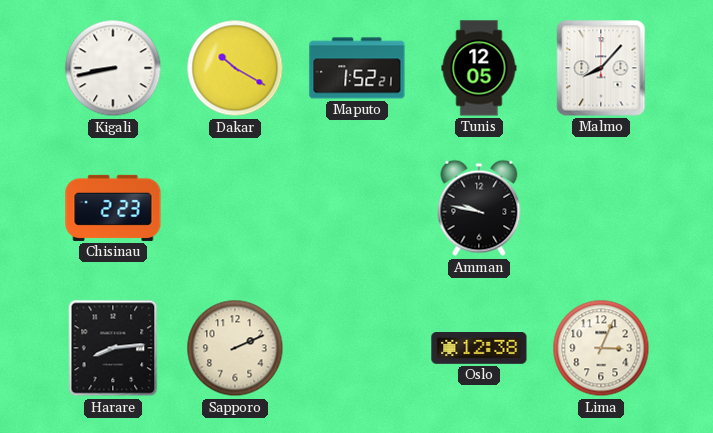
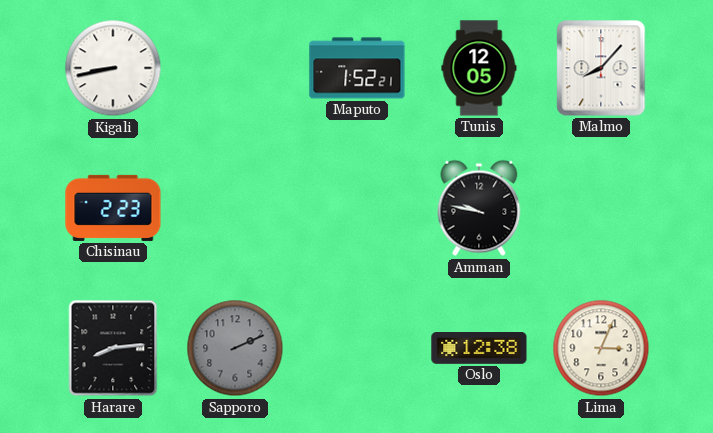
Dakar: 10:20 -> none (235, 68)
Sapporo dial: cream -> grey (235, 348)
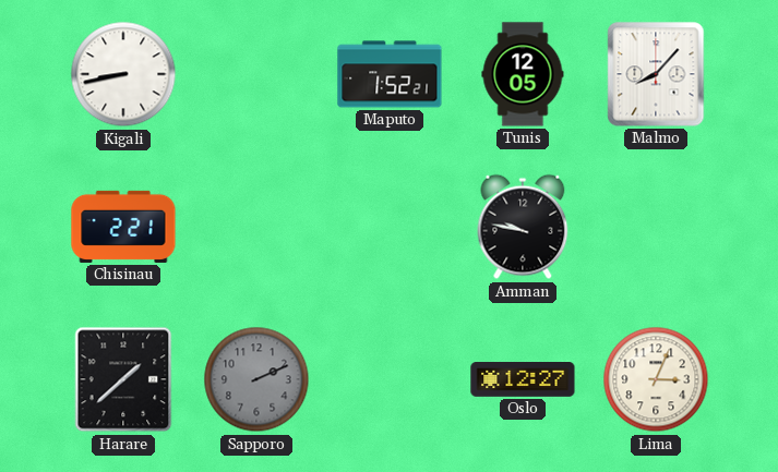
Chisinau: 2:23 -> 2:21 (123, 227)
Harare: 8:14 -> 1:38 (123, 379)
Oslo: 12:38 -> 12:27 (523, 379)
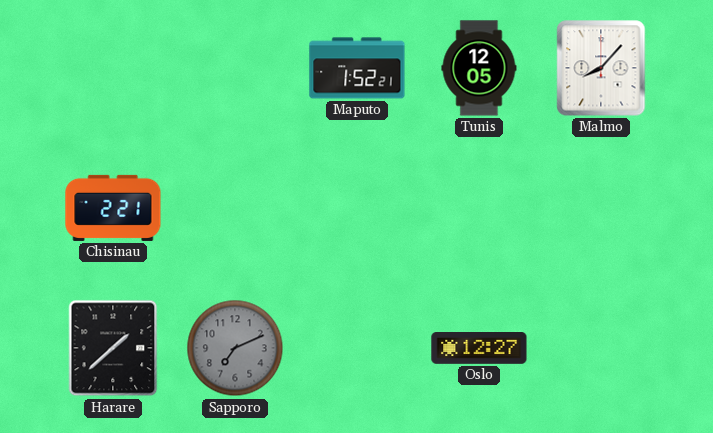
Kigali: 8:43 -> none (123, 74)
Amman: 9:47 -> none (523, 227)
Sapporo: 2:11 -> 7:11 (235, 348)
Lima: 3:04 -> none (656, 379)
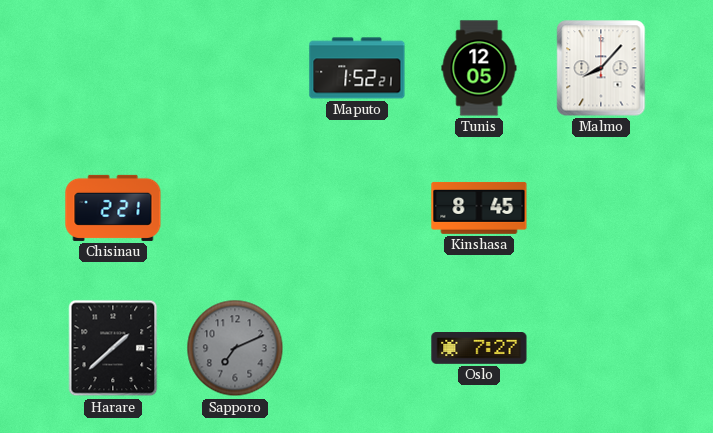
Kinshasa: none -> 8:45 (479, 208)
Oslo: 12:27 -> 7:27 (479, 348)
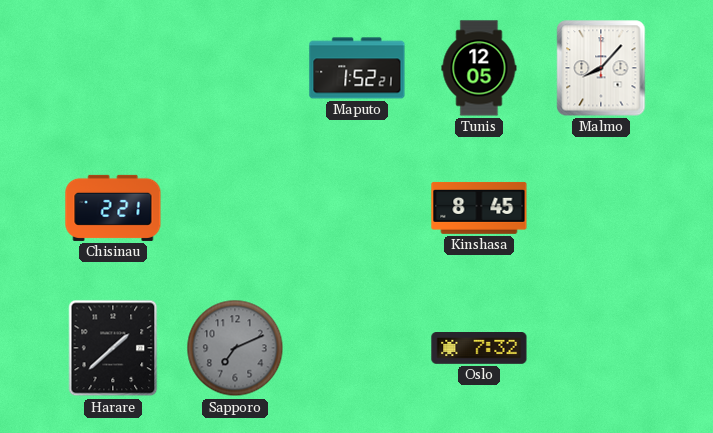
Oslo: 7:27 -> 7:32 (479, 348)
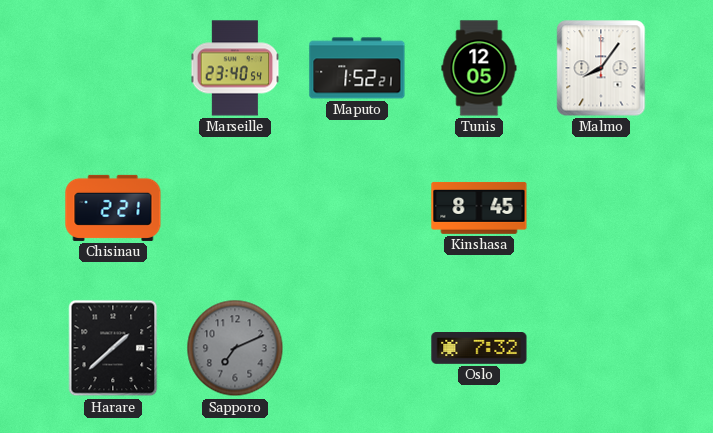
Marseille: none -> 23:40 (235, 68)
Malmo: 8:07 -> 8:06 (601, 68)
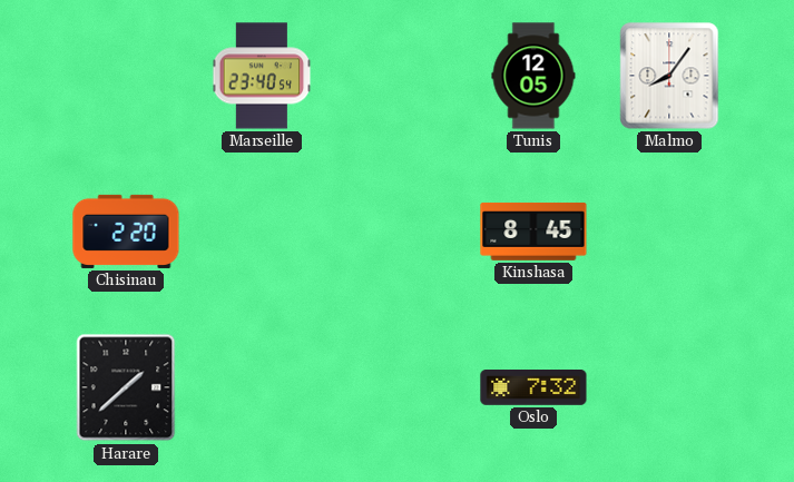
Maputo: 1:52 -> none (357, 68)
Chisinau: 2:21 -> 2:20 (126, 232)
Sapporo: 7:11 -> none (235, 348)
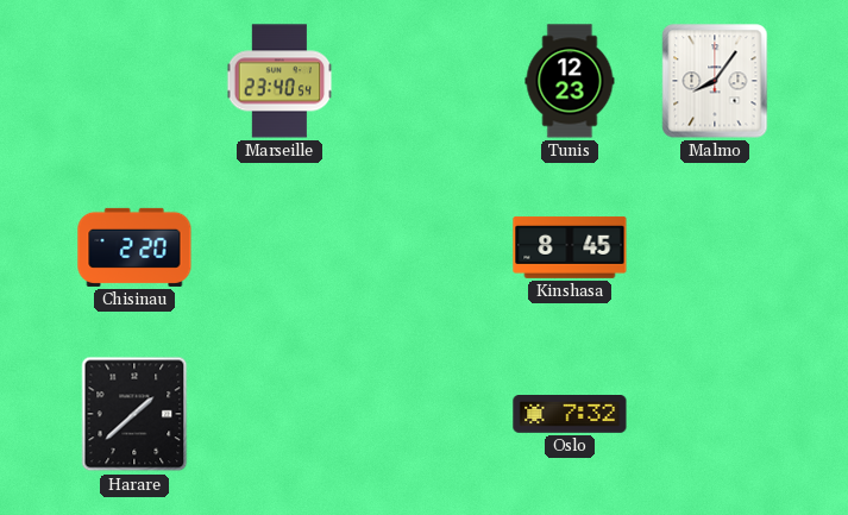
Tunis: 12:05 -> 12:23 (570, 81)
